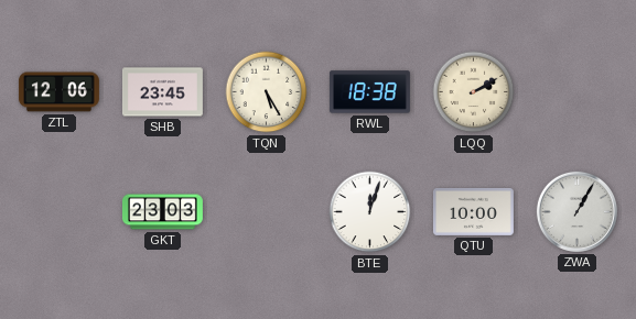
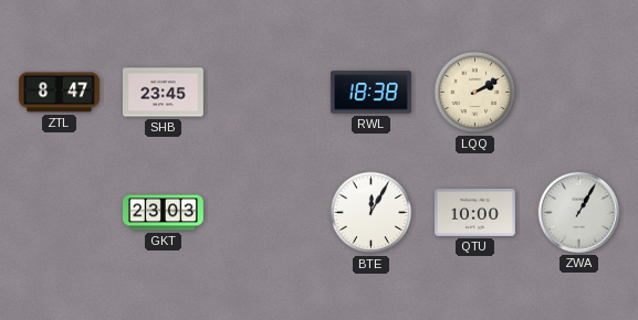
ZTL: 12:06 -> 8:47 (59, 93)
TQN: 5:25 -> none (267, 92)
BTE: 12:03 -> 12:05 (372, 213)
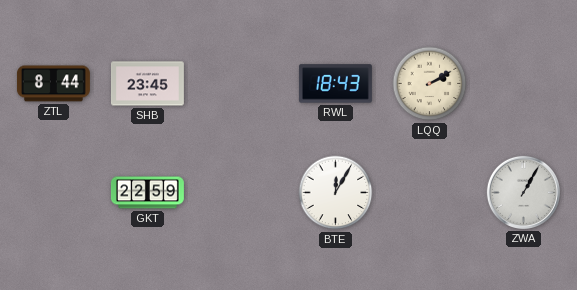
ZTL: 8:47 -> 8:44 (53, 84)
RWL: 18:38 -> 18:43 (335, 84)
GKT: 23:03 -> 22:59 (147, 193)
QTU: 10:00 -> none (474, 212)
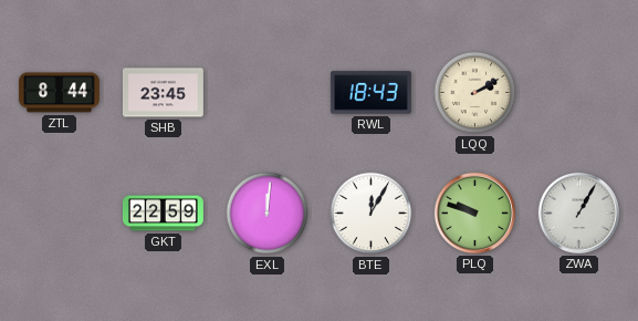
EXL: none -> 12:01 (268, 214)
PLQ: none -> 9:48 (474, 213)
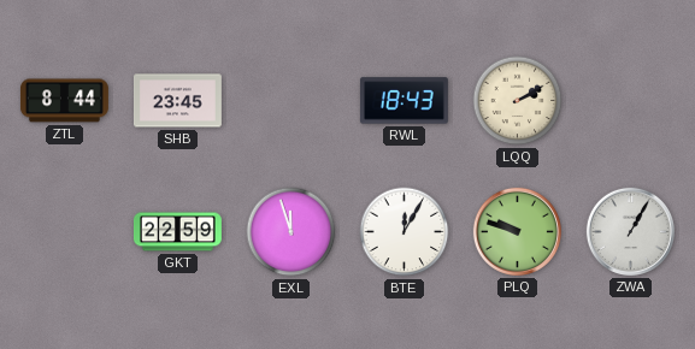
EXL: 12:01 -> 11:57 (291, 232)
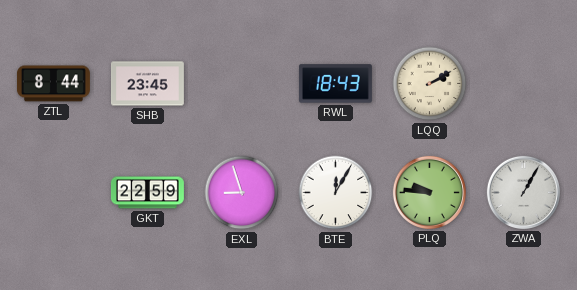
EXL: 11:57 -> 8:57 (242, 193)
PLQ: 9:48 -> 9:46 (429, 192)
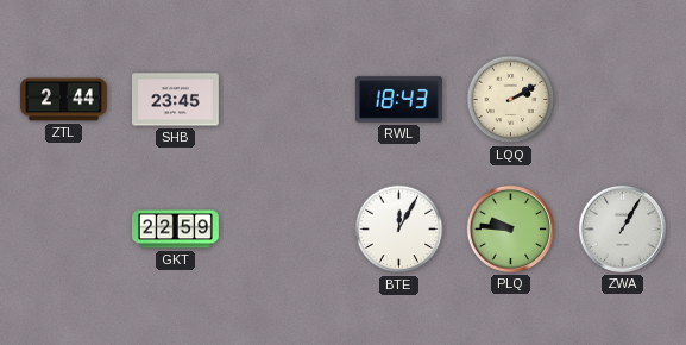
ZTL: 8:44 -> 2:44 (63, 100)
EXL: 8:57 -> none (242, 193)
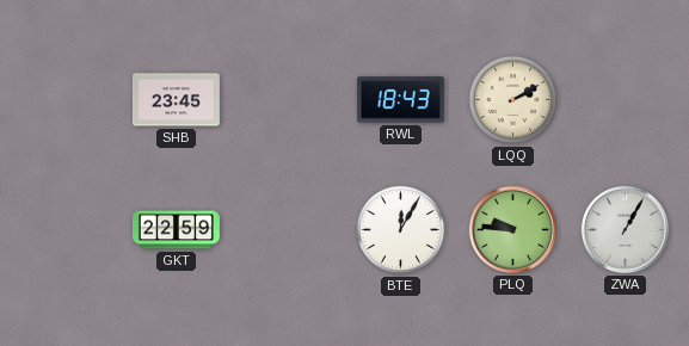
ZTL: 2:44 -> none (63, 100)
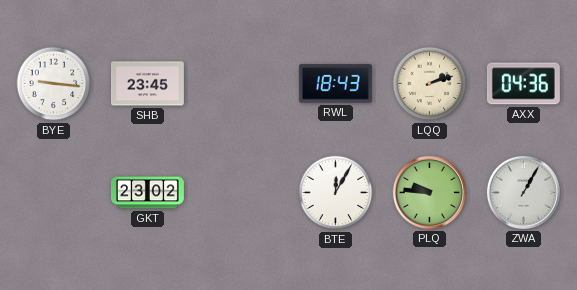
BYE: none -> 9:16 (54, 84)
LQQ: 2:10 -> 2:12 (430, 84)
AXX: none -> 04:36 (523, 84)
GKT: 22:59 -> 23:02 (147, 193)
